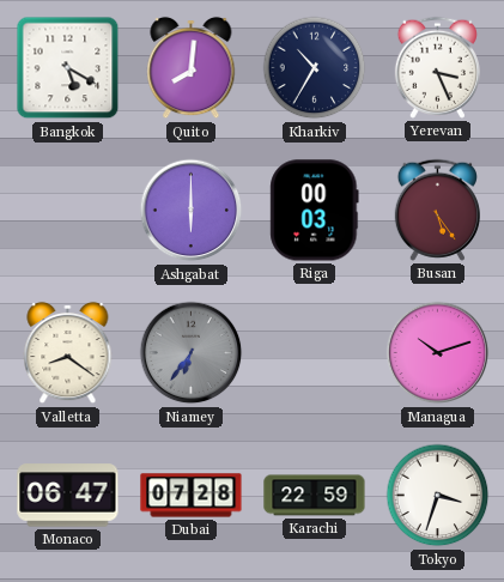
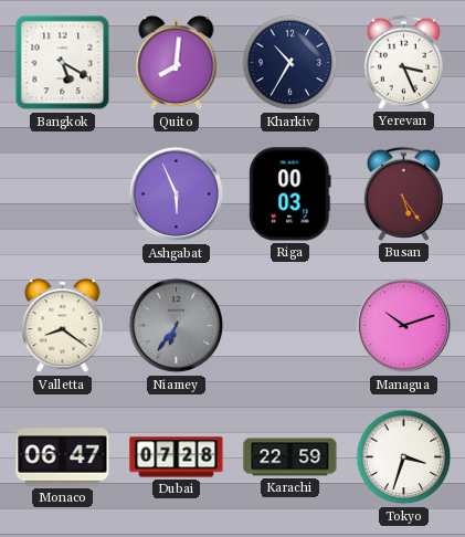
Ashgabat: 6:00 -> 5:56 (177, 194)
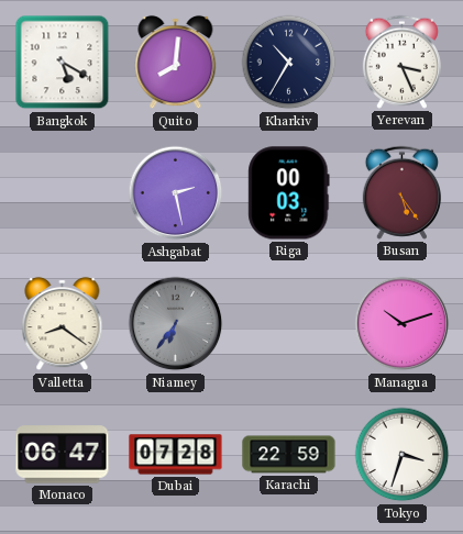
Ashgabat: 5:56 -> 2:28 (176, 193)
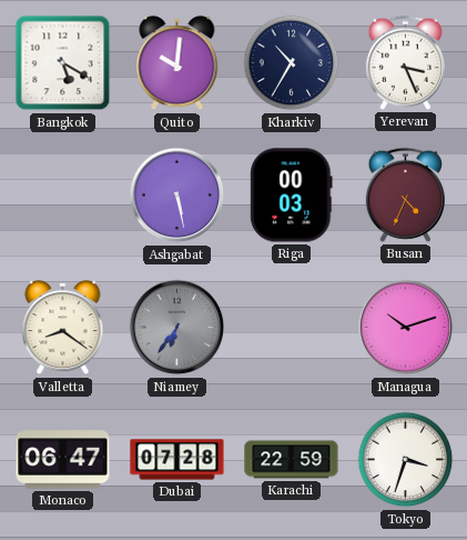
Quito: 8:01 -> 10:01 (177, 63)
Ashgabat: 2:28 -> 5:28 (177, 196)
Busan: 5:24 -> 4:34 (405, 194)
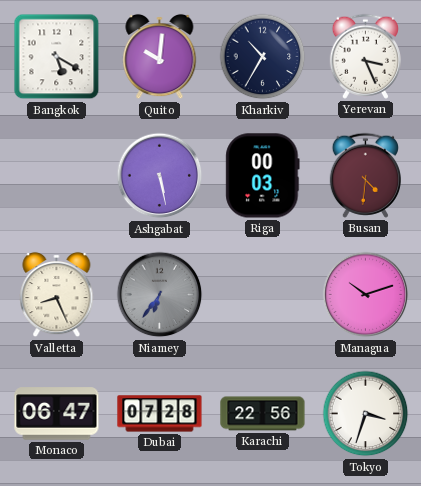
Busan: 4:34 -> 4:31 (365, 175)
Valletta: 8:21 -> 8:26 (57, 295)
Karachi: 22:59 -> 22:56 (263, 414)
